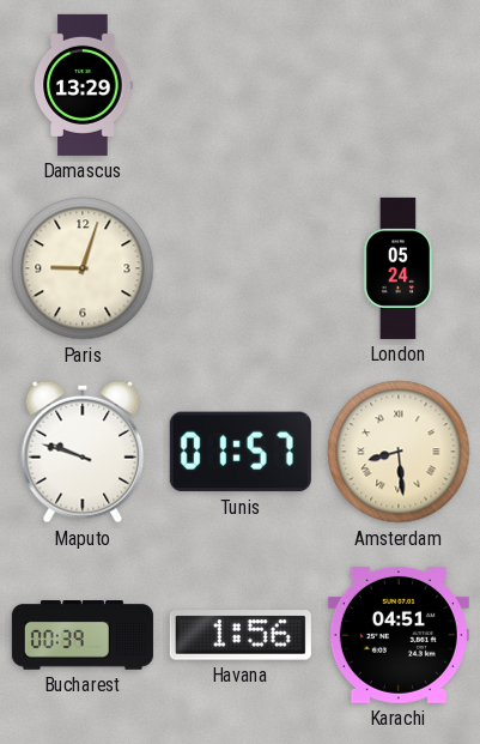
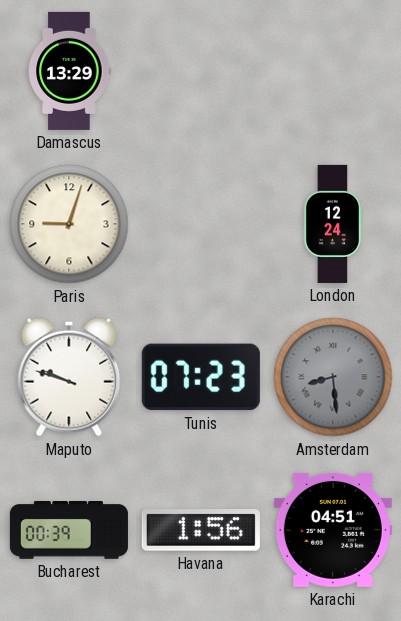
London: 05:24 -> 12:24 (333, 224)
Tunis: 01:57 -> 07:23 (201, 377)
Amsterdam dial: cream -> grey (333, 377)
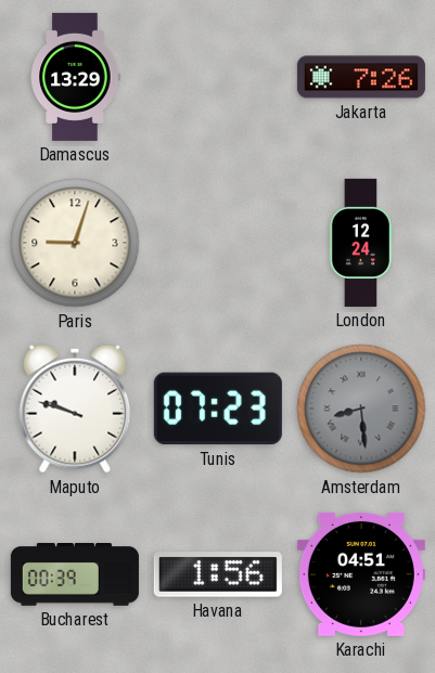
Jakarta: none -> 7:26 (361, 77)
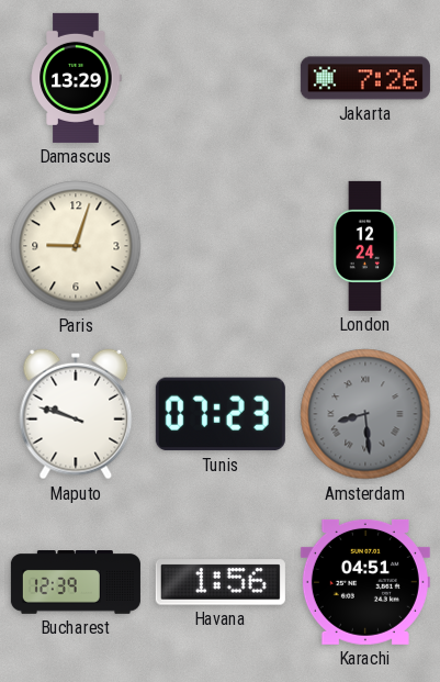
Bucharest: 00:39 -> 12:39 (76, 583)
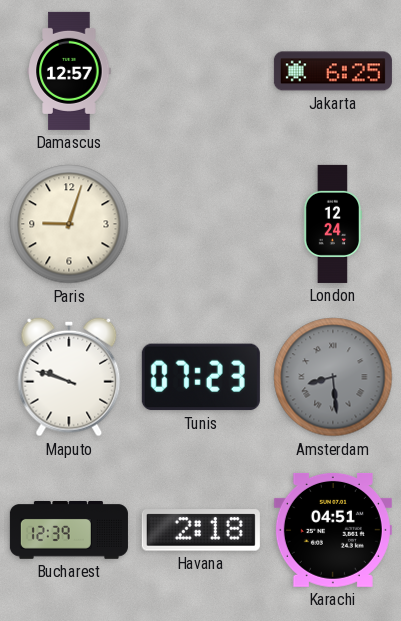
Damascus: 13:29 -> 12:57 (69, 71)
Jakarta: 7:26 -> 6:25 (333, 71)
Havana: 1:56 -> 2:18 (201, 530)
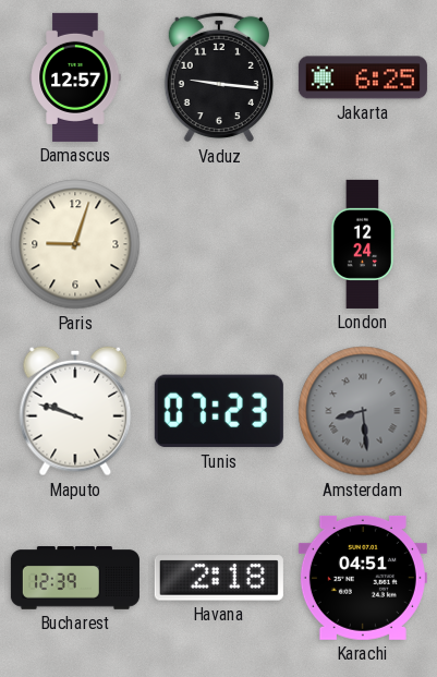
Vaduz: none -> 9:16 (219, 77)
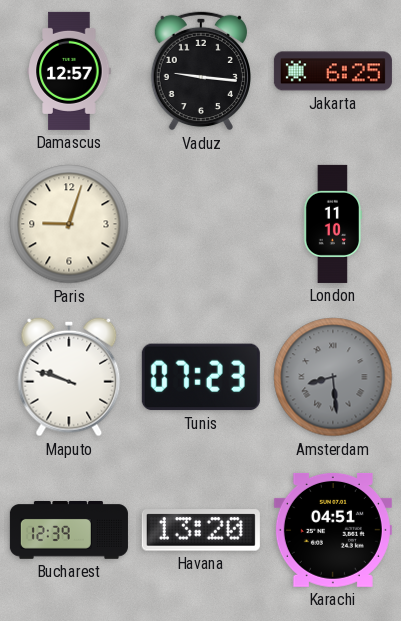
London: 12:24 -> 11:10 (333, 224)
Havana: 2:18 -> 13:20 (201, 530)
